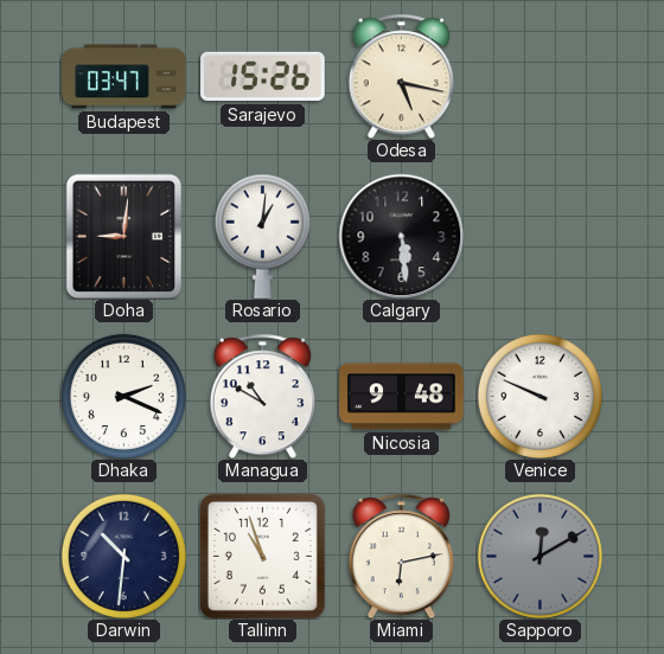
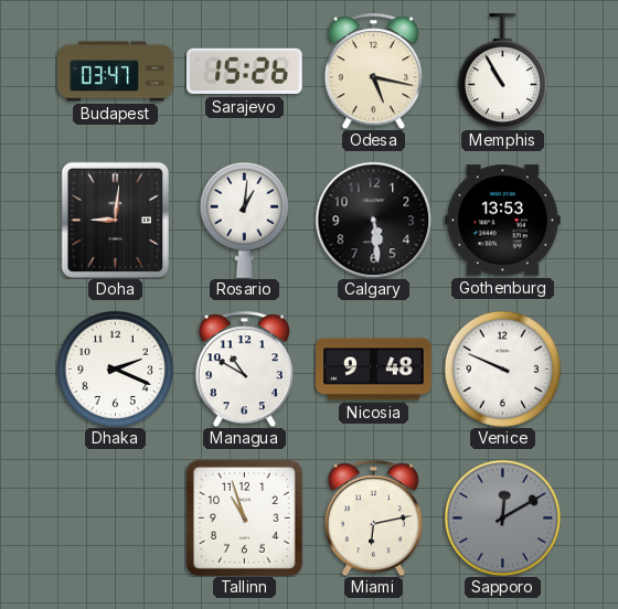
Memphis: none -> 10:55 (502, 72)
Gothenburg: none -> 13:53 (503, 221)
Darwin: 10:31 -> none (123, 556)
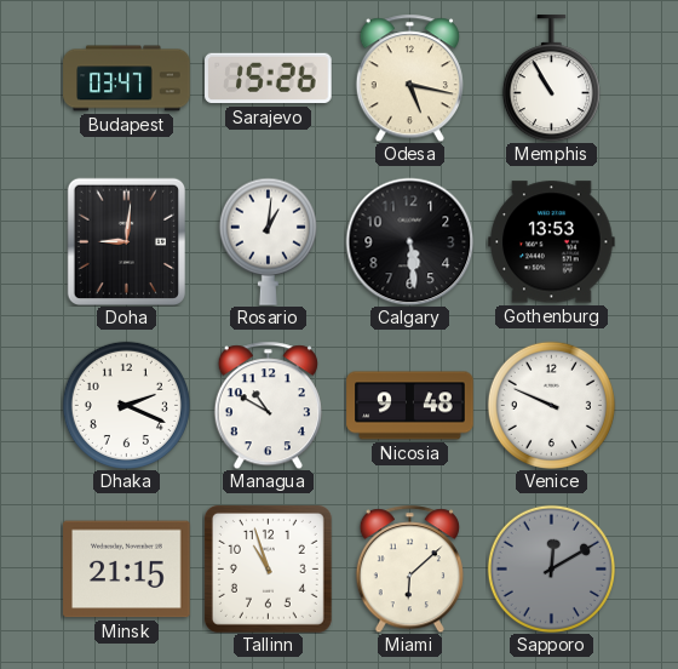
Minsk: none -> 21:15 (127, 570)
Miami: 6:13 -> 6:08 (409, 568)
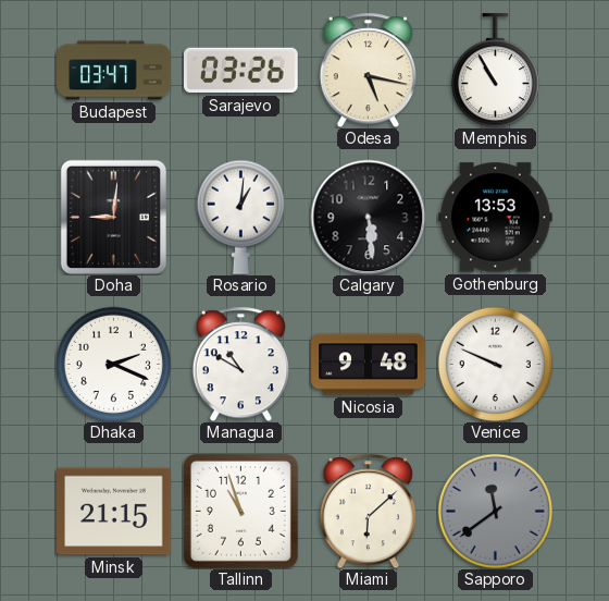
Sarajevo: 15:26 -> 03:26 (241, 71)
Sapporo: 12:10 -> 11:39 (495, 511)
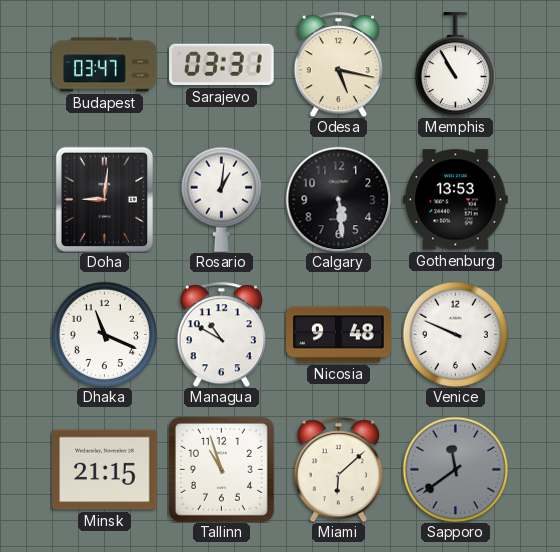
Sarajevo: 03:26 -> 03:31 (222, 65)
Dhaka: 2:19 -> 11:19 (104, 334)
